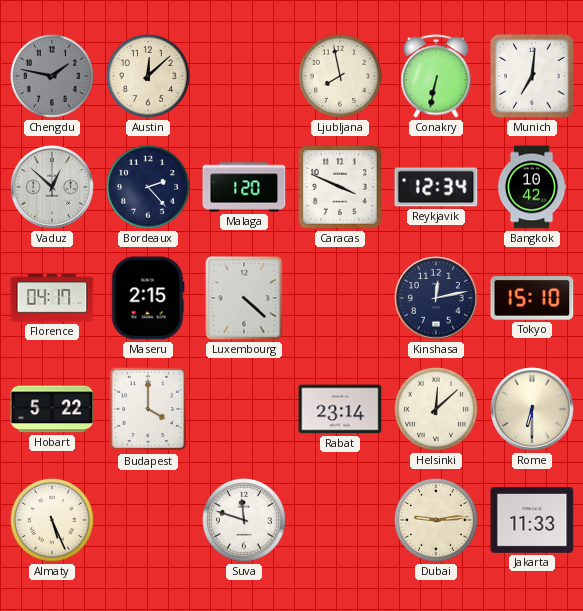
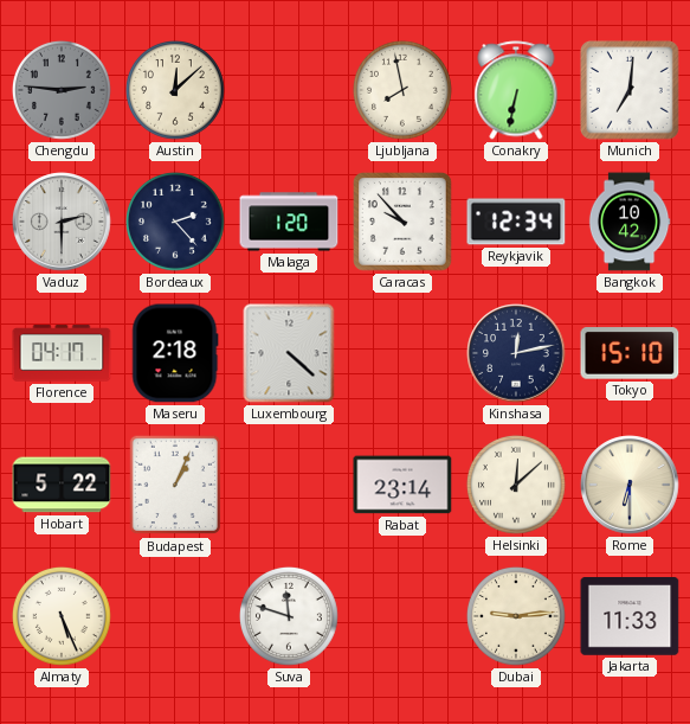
Chengdu: 1:47 -> 2:46 (62, 90)
Vaduz: 12:52 -> 2:30 (62, 222)
Caracas: 3:49 -> 9:53 (404, 223)
Maseru: 2:15 -> 2:18 (175, 353)
Budapest: 4:00 -> 1:04 (175, 485)
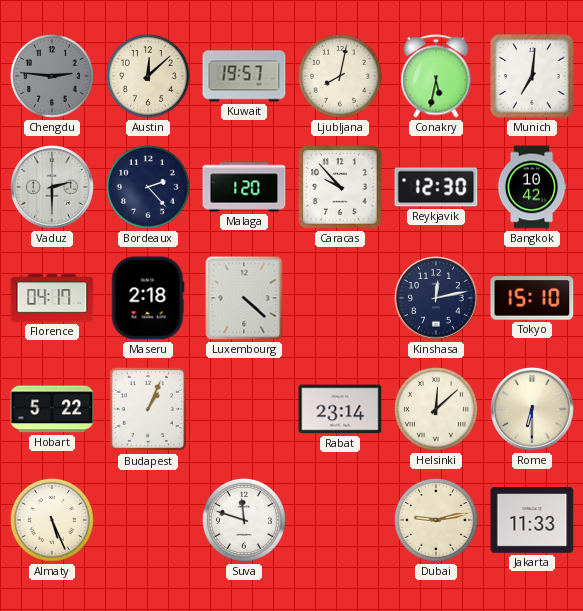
Kuwait: none -> 19:57 (244, 76)
Ljubljana: 7:58 -> 8:02 (340, 76)
Conakry: 6:32 -> 5:32 (436, 76)
Reykjavik: 12:34 -> 12:30 (436, 187)
Dubai: 9:14 -> 9:13 (436, 520)
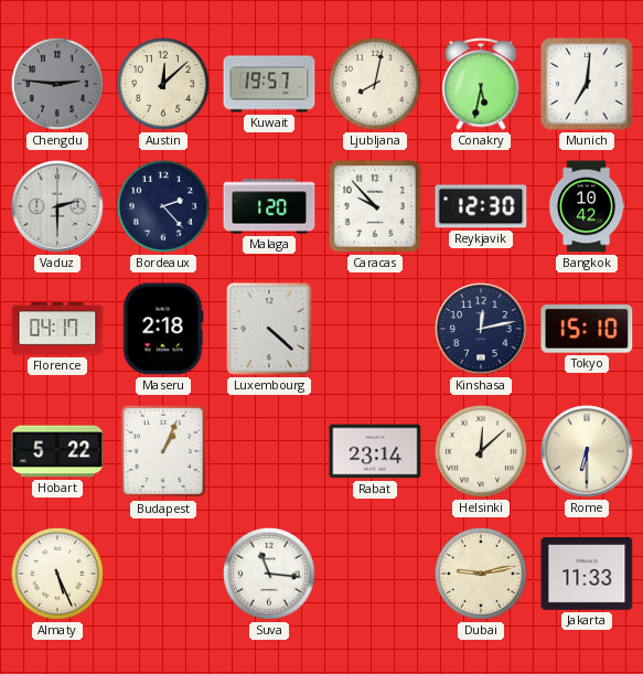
Suva: 11:48 -> 11:16 (269, 574)
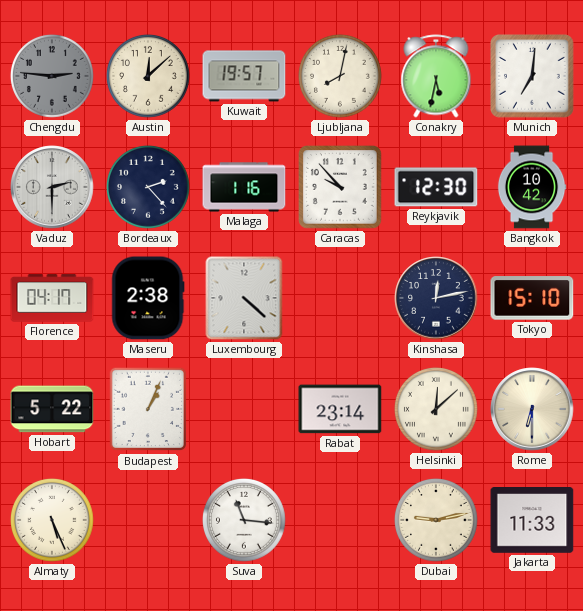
Malaga: 1:20 -> 1:16 (244, 187)
Maseru: 2:18 -> 2:38 (148, 298)
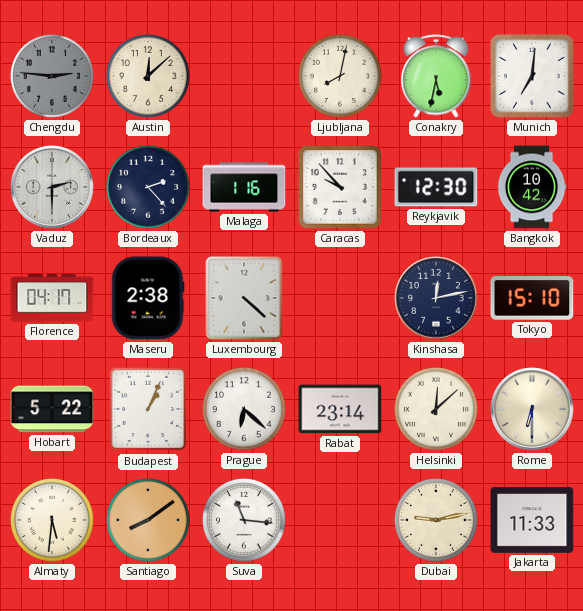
Kuwait: 19:57 -> none (244, 76)
Prague: none -> 6:22 (244, 409)
Almaty: 5:26 -> 5:31 (52, 520)
Santiago: none -> 8:09 (148, 520)
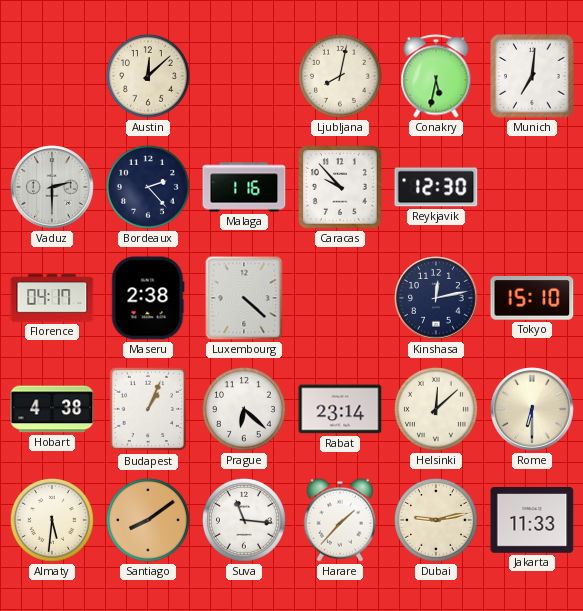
Chengdu: 2:46 -> none (52, 76)
Bangkok: 10:42 -> none (532, 187)
Hobart: 5:22 -> 4:38 (52, 409)
Harare: none -> 1:37 (339, 520)
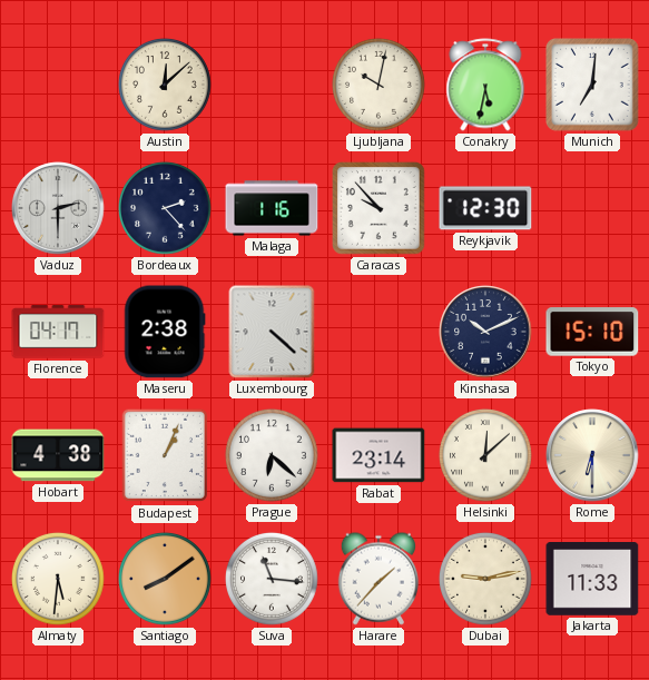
Ljubljana: 8:02 -> 10:02 (378, 85)
Kinshasa: 12:13 -> 10:11 (485, 332)
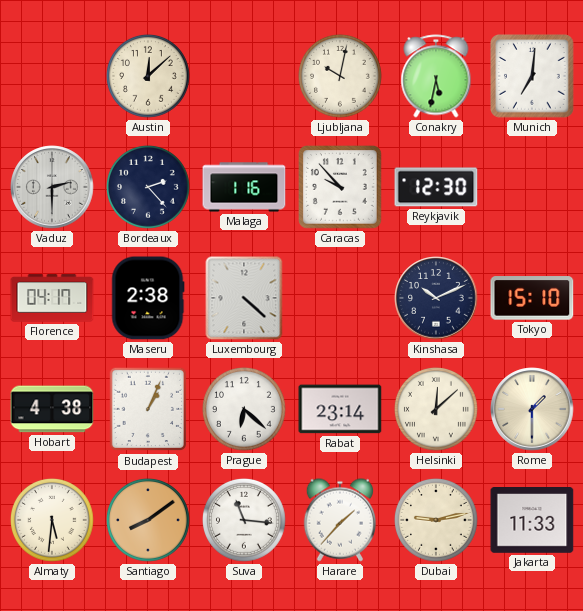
Rome: 6:30 -> 1:30 (532, 409)
